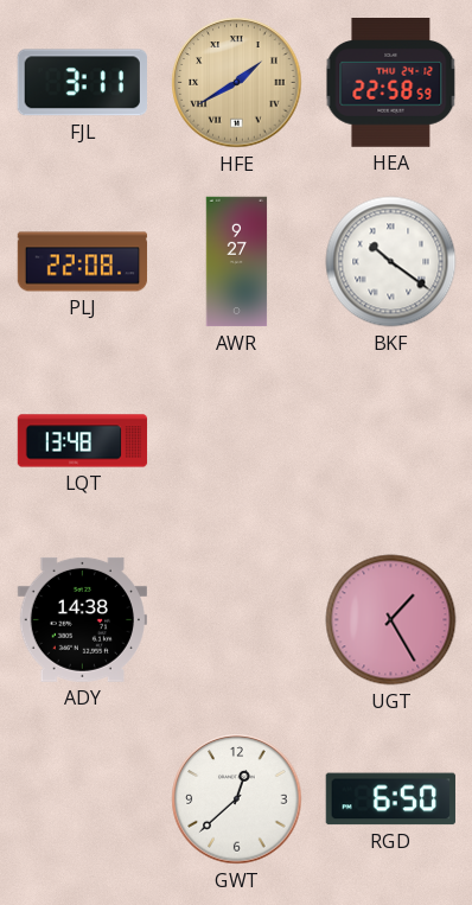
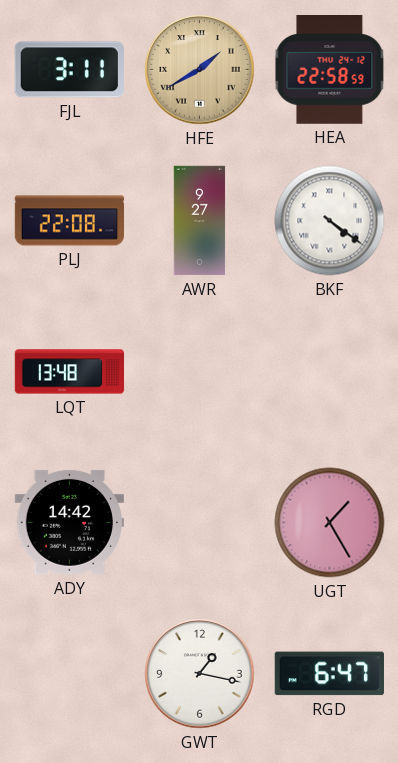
BKF: 10:21 -> 4:21 (330, 221)
ADY: 14:38 -> 14:42 (69, 522)
GWT: 12:38 -> 1:17 (200, 674)
RGD: 6:50 -> 6:47 (329, 674)
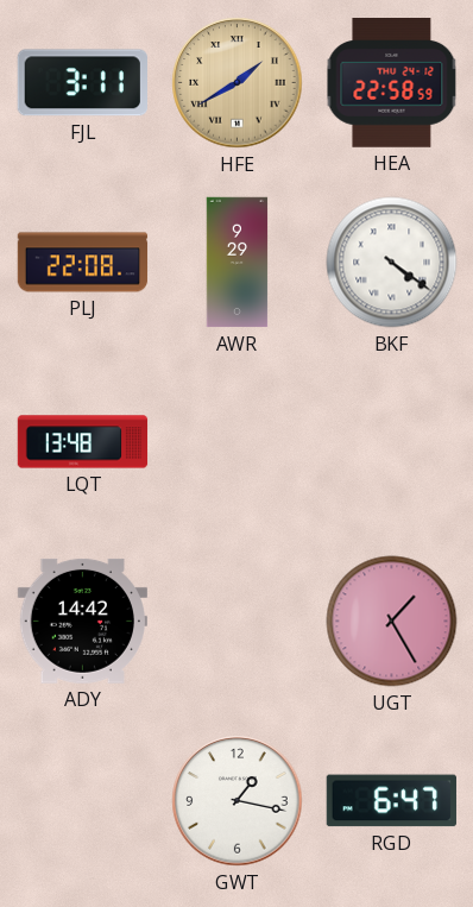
AWR: 9:27 -> 9:29 (238, 263)
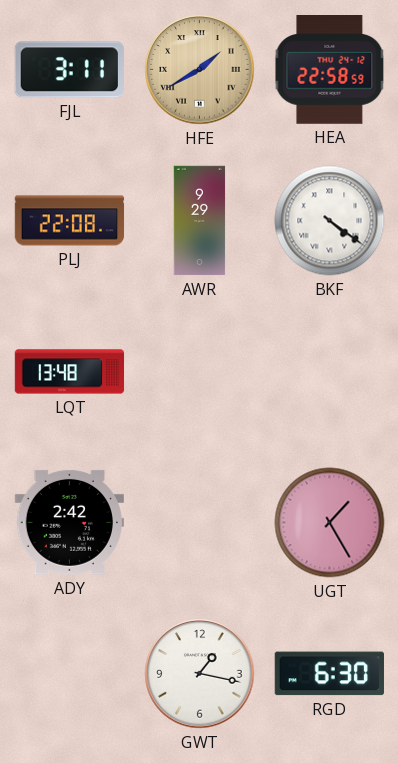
ADY: 14:42 -> 2:42 (69, 522)
RGD: 6:47 -> 6:30 (329, 674)
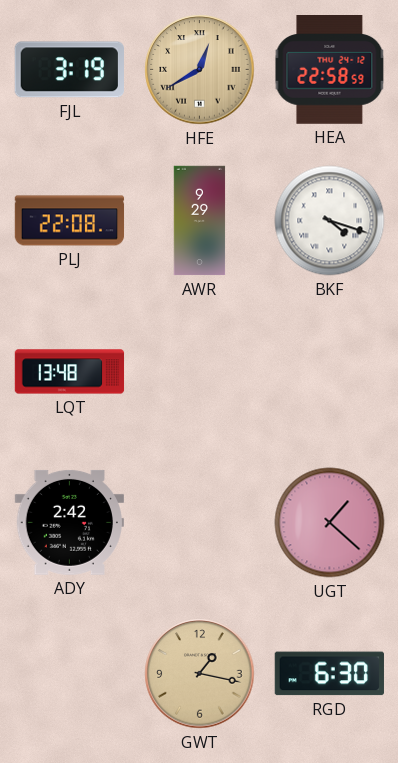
FJL: 3:11 -> 3:19 (69, 70)
HFE: 1:40 -> 12:40 (200, 70)
BKF: 4:21 -> 4:18 (330, 221)
UGT: 1:25 -> 1:22 (330, 523)
GWT dial: white -> champagne (200, 674)
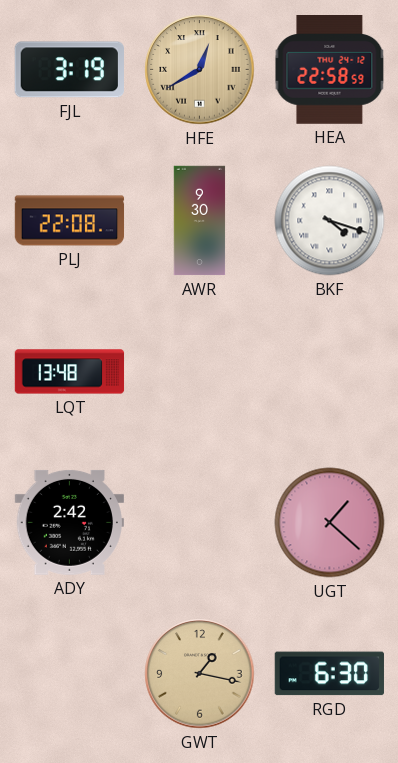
AWR: 9:29 -> 9:30 (200, 221)
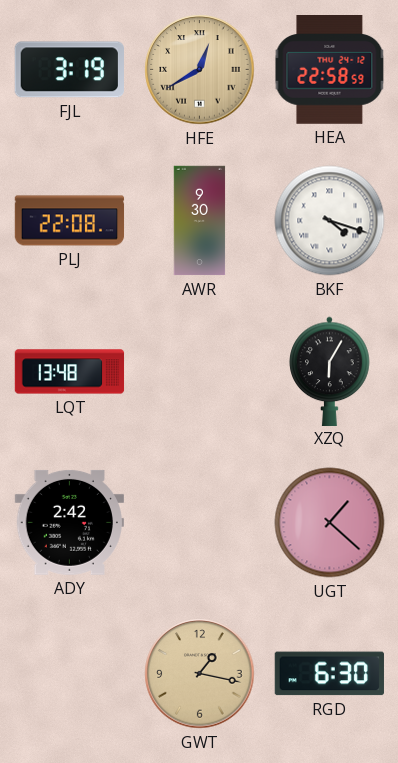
XZQ: none -> 6:05 (330, 371)
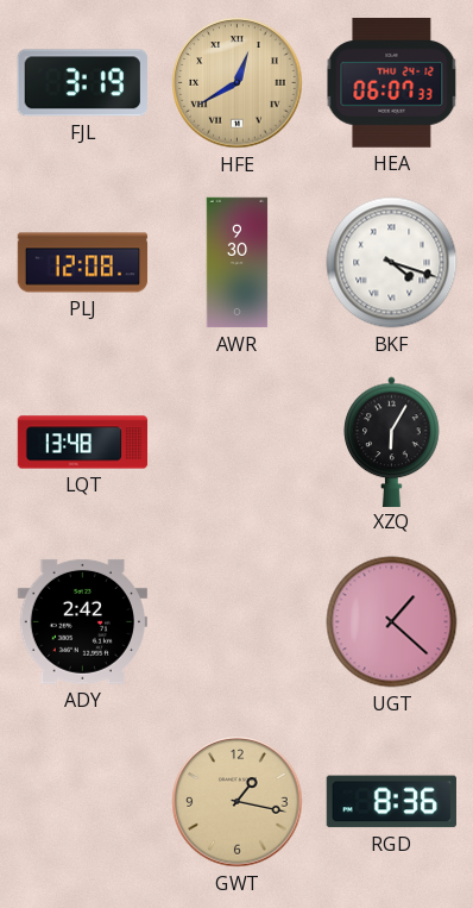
HEA: 22:58 -> 06:07 (392, 83)
PLJ: 22:08 -> 12:08 (83, 263)
RGD: 6:30 -> 8:36 (391, 802)
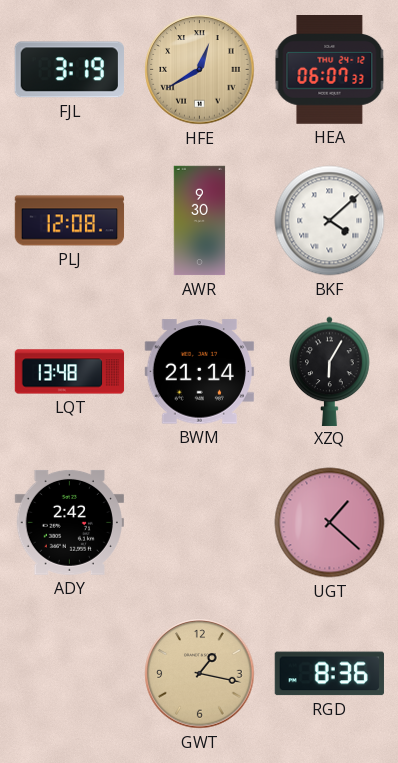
BKF: 4:18 -> 4:08 (330, 221)
BWM: none -> 21:14 (199, 372)
